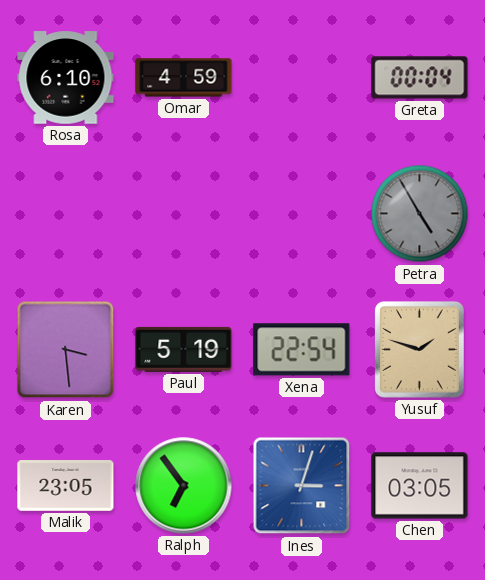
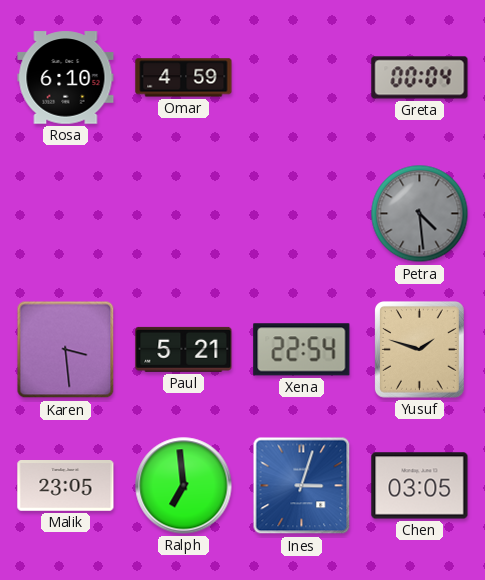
Petra: 4:55 -> 4:29 (420, 214)
Paul: 5:19 -> 5:21 (184, 349)
Ralph: 6:54 -> 6:59 (184, 486)
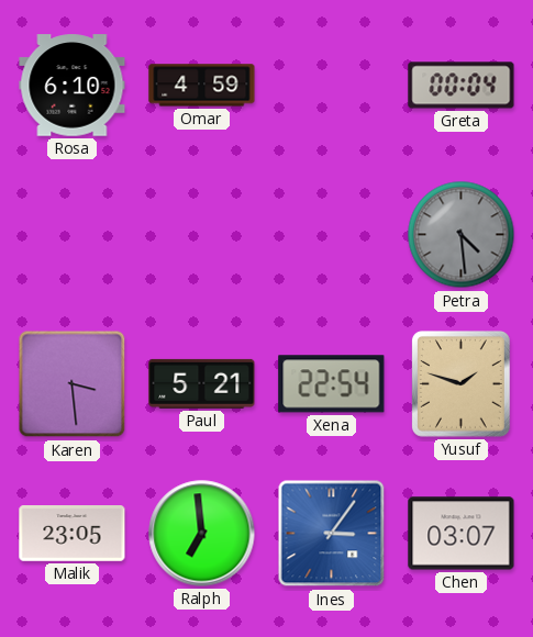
Ines: 3:03 -> 3:06 (332, 534)
Chen: 03:05 -> 03:07 (462, 534)
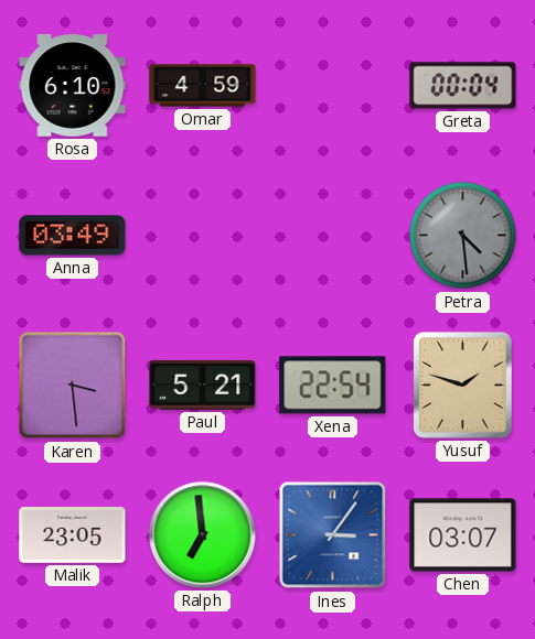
Anna: none -> 03:49 (73, 236)
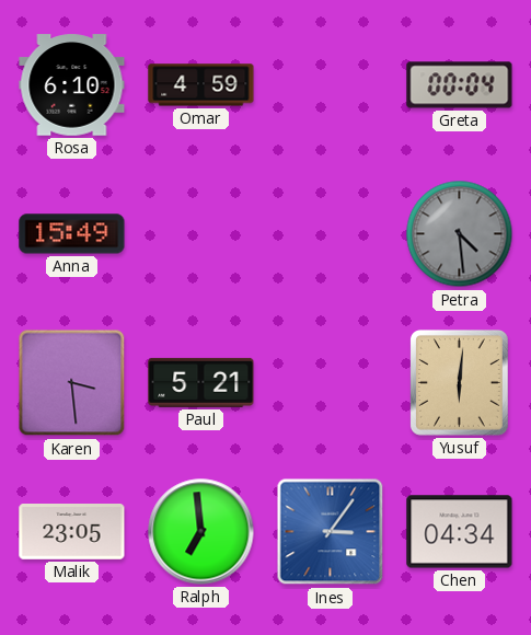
Anna: 03:49 -> 15:49 (72, 234)
Xena: 22:54 -> none (333, 386)
Yusuf: 1:48 -> 6:01 (459, 383)
Chen: 03:07 -> 04:34 (460, 532)
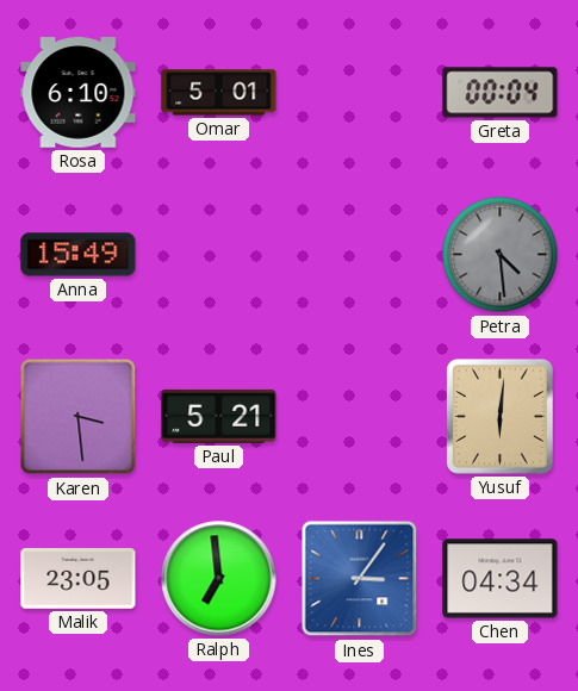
Omar: 4:59 -> 5:01 (219, 93)
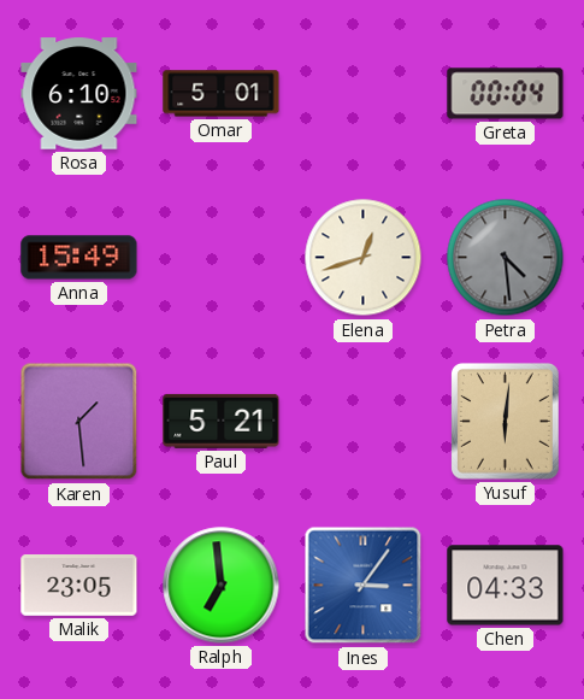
Elena: none -> 12:42 (364, 258)
Karen: 3:29 -> 1:29 (79, 422)
Chen: 04:34 -> 04:33 (506, 586)
